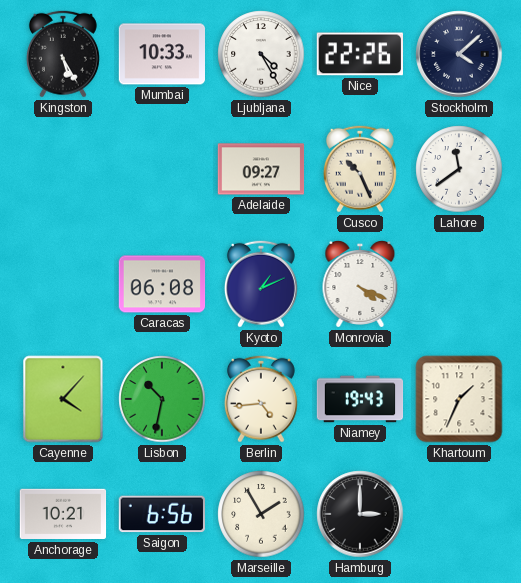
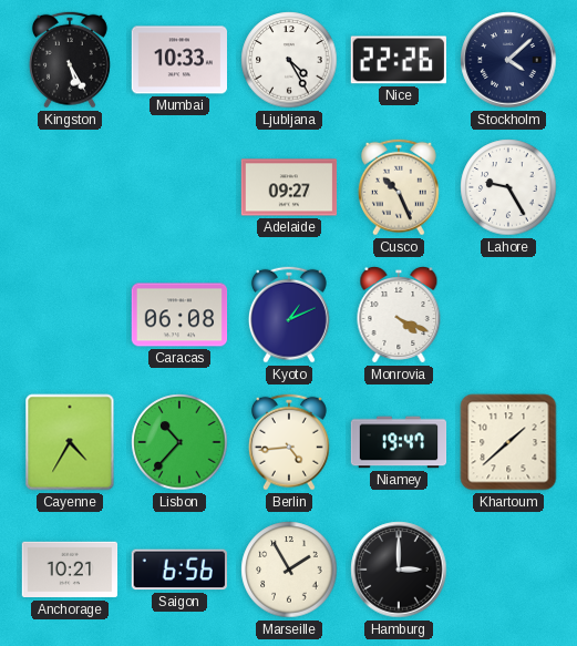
Lahore: 11:39 -> 9:25 (508, 187)
Cayenne: 4:07 -> 4:35 (70, 442)
Lisbon: 10:32 -> 10:37 (179, 442)
Niamey: 19:43 -> 19:47 (399, 442)
Khartoum: 1:34 -> 1:38 (508, 442)
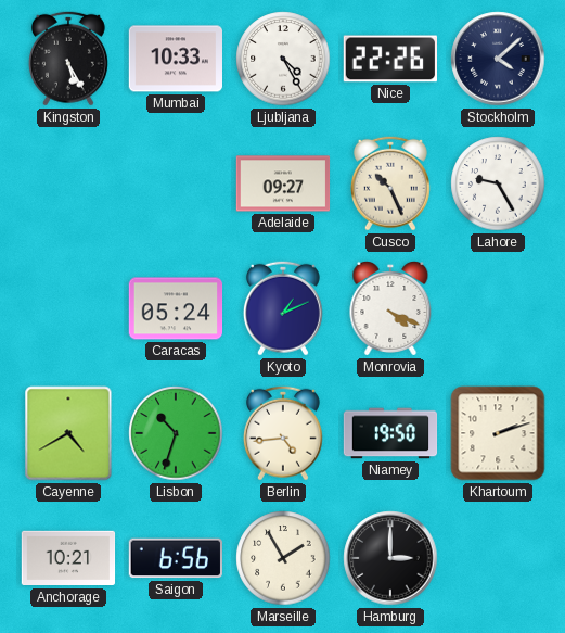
Caracas: 06:08 -> 05:24 (176, 308)
Cayenne: 4:35 -> 4:40 (68, 433)
Lisbon: 10:37 -> 10:33 (176, 433)
Niamey: 19:47 -> 19:50 (390, 433)
Khartoum: 1:38 -> 2:12 (498, 433)
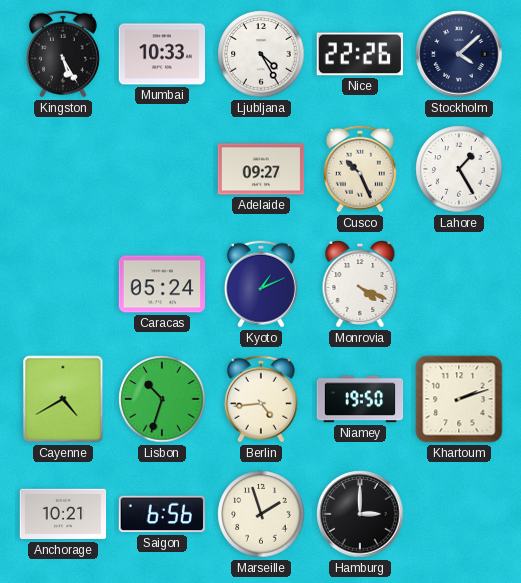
Lahore: 9:25 -> 1:25 (459, 169)
Marseille: 1:55 -> 1:57 (261, 514)
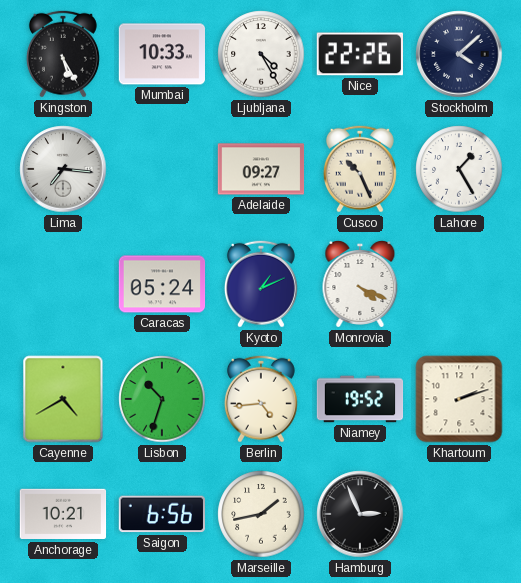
Lima: none -> 7:16 (63, 169)
Niamey: 19:50 -> 19:52 (360, 399)
Marseille: 1:57 -> 1:43 (261, 514)
Hamburg: 3:00 -> 2:56 (360, 514)
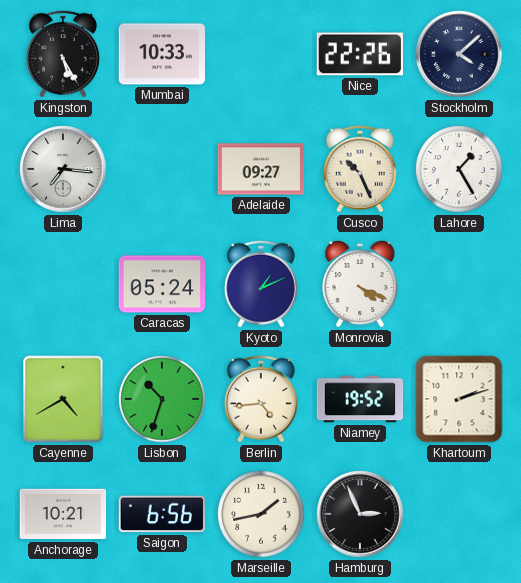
Ljubljana: 4:25 -> none (261, 54)
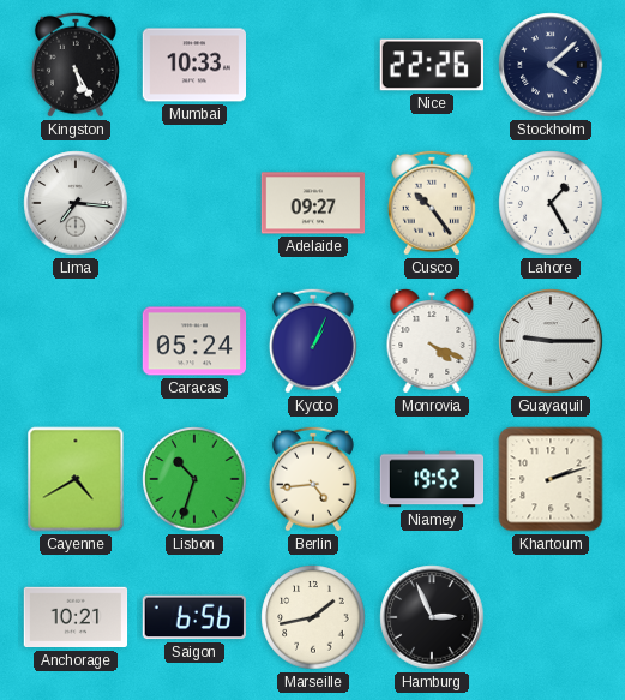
Cusco: 10:26 -> 10:24 (432, 203)
Kyoto: 1:11 -> 1:04 (313, 341)
Guayaquil: none -> 9:15 (551, 341)
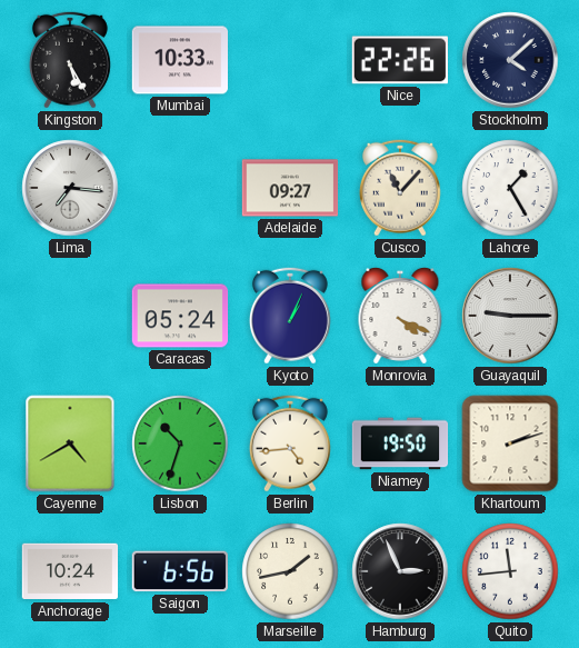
Cusco: 10:24 -> 11:07 (400, 188)
Niamey: 19:52 -> 19:50 (400, 443)
Anchorage: 10:21 -> 10:24 (70, 571)
Quito: none -> 11:44 (510, 571)
